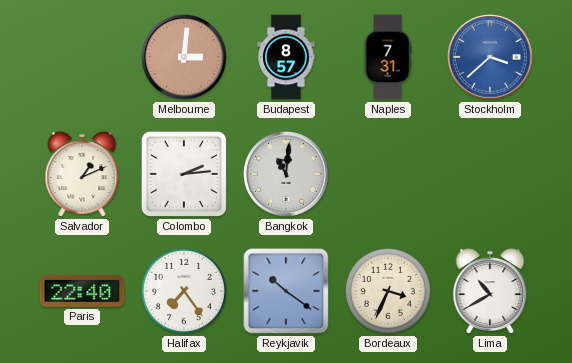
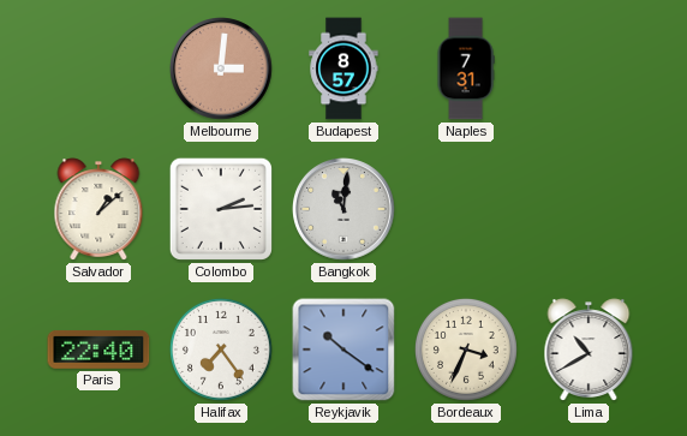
Stockholm: 3:38 -> none (491, 58)
Salvador: 1:11 -> 1:08 (98, 209)
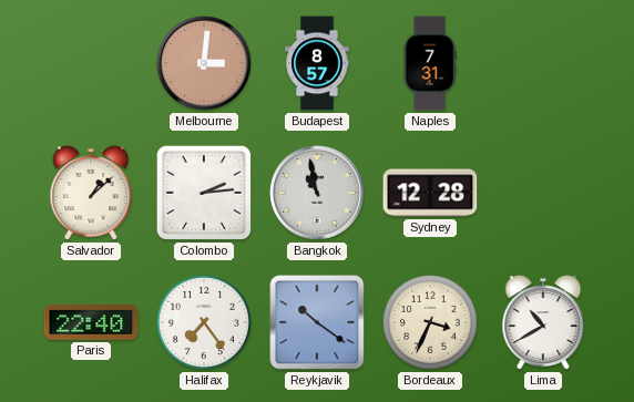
Bangkok: 11:01 -> 10:58 (318, 194)
Sydney: none -> 12:28 (430, 193)
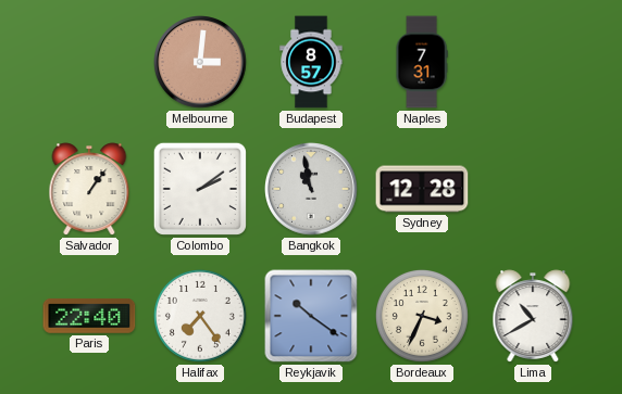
Salvador: 1:08 -> 1:06 (89, 189)
Colombo: 2:14 -> 2:09 (200, 189)
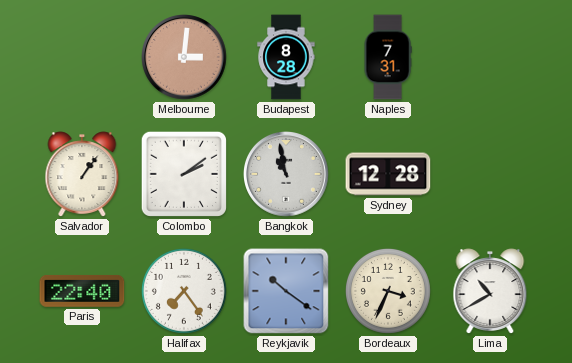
Budapest: 8:57 -> 8:28 (286, 57)
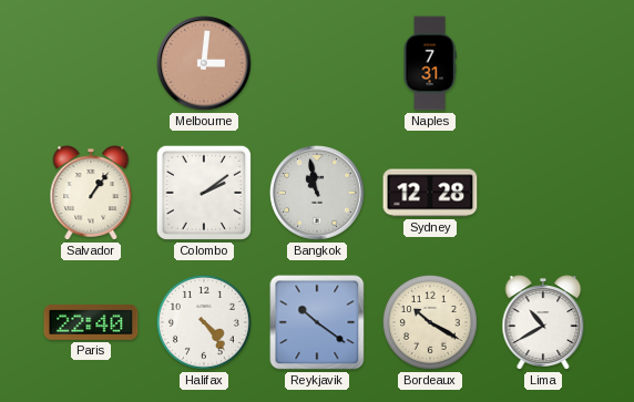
Budapest: 8:28 -> none (286, 57)
Halifax: 7:24 -> 4:24 (204, 322)
Bordeaux: 3:34 -> 10:20 (430, 322)
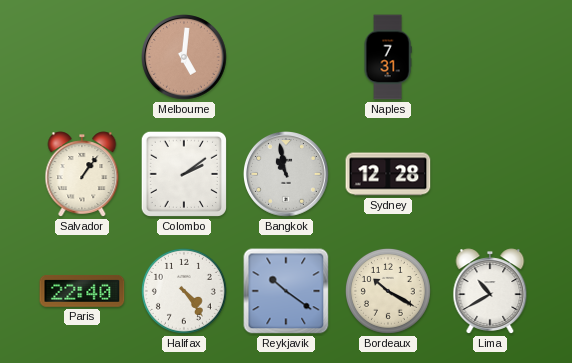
Melbourne: 3:01 -> 5:01 (185, 58)
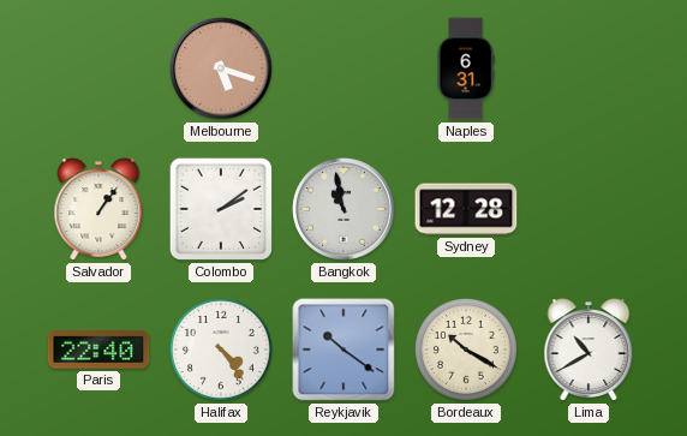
Melbourne: 5:01 -> 5:18 (222, 70)
Naples: 7:31 -> 6:31 (466, 68)
